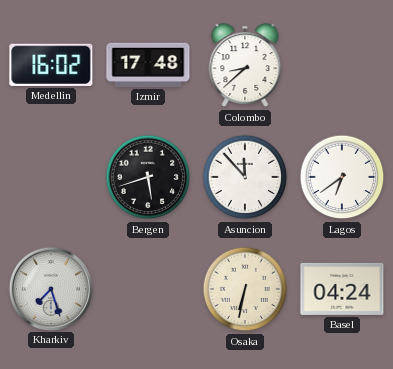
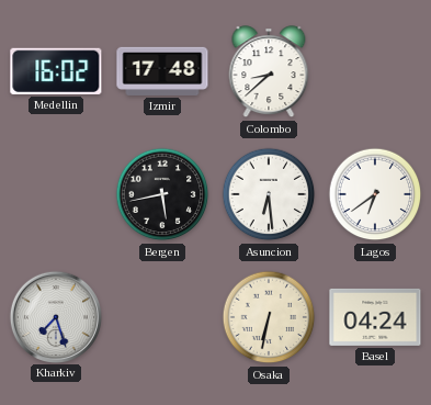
Bergen: 5:42 -> 5:43 (162, 194)
Asuncion: 11:53 -> 6:29 (269, 194)
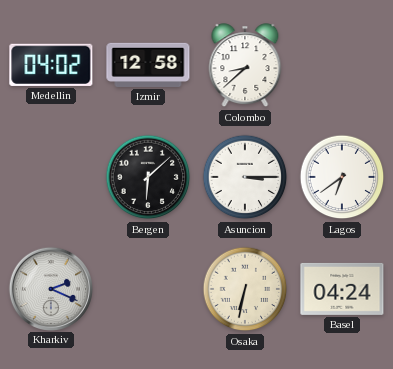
Medellin: 16:02 -> 04:02 (51, 65)
Izmir: 17:48 -> 12:58 (148, 65)
Bergen: 5:43 -> 6:08 (148, 177)
Asuncion: 6:29 -> 3:15 (245, 177)
Kharkiv: 7:27 -> 2:19 (50, 288)
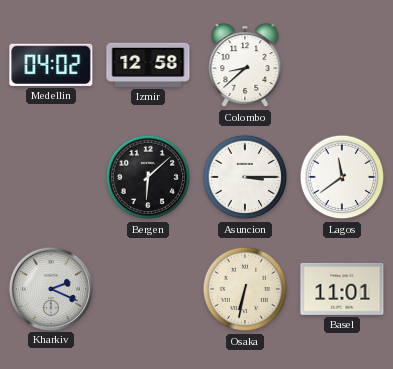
Lagos: 6:39 -> 11:39 (342, 177)
Basel: 04:24 -> 11:01 (342, 289)
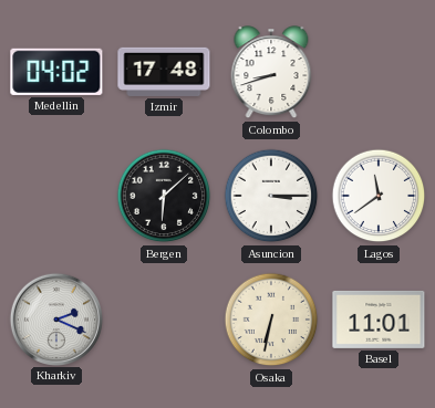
Izmir: 12:58 -> 17:48 (164, 72)
Colombo: 8:38 -> 8:42 (271, 73)
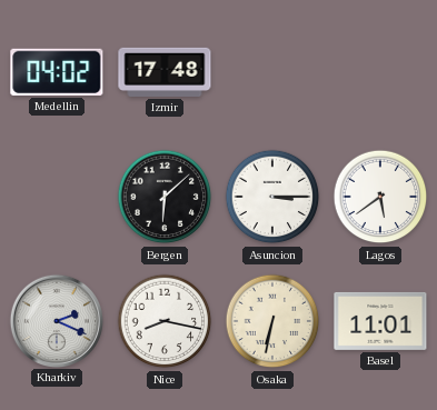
Colombo: 8:42 -> none (271, 73)
Lagos: 11:39 -> 5:39 (380, 197)
Nice: none -> 8:17 (165, 321)
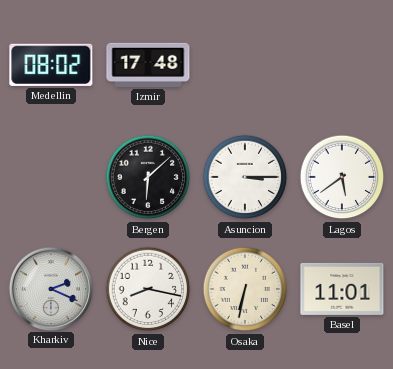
Medellin: 04:02 -> 08:02 (51, 65)
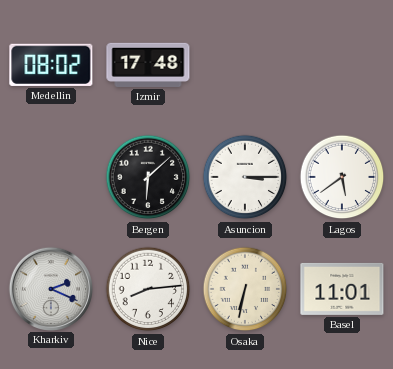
Nice: 8:17 -> 8:14 (148, 289)
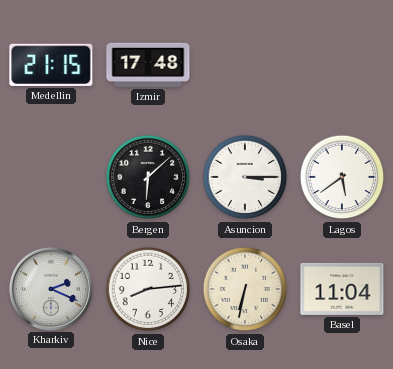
Medellin: 08:02 -> 21:15 (51, 65)
Basel: 11:01 -> 11:04 (342, 289)
